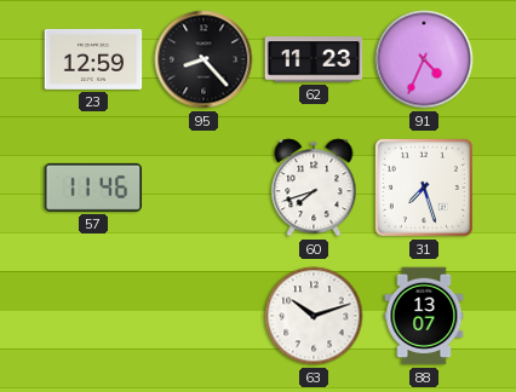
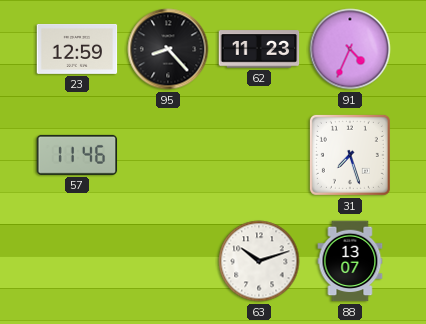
60: 7:42 -> none (314, 188)
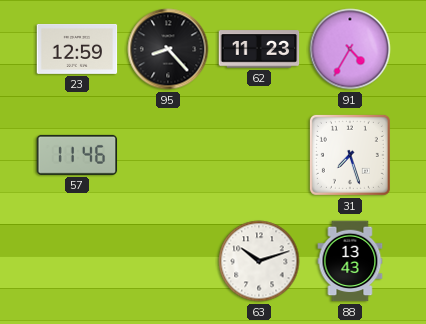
91: 4:34 -> 4:35 (350, 49)
88: 13:07 -> 13:43 (350, 261)
